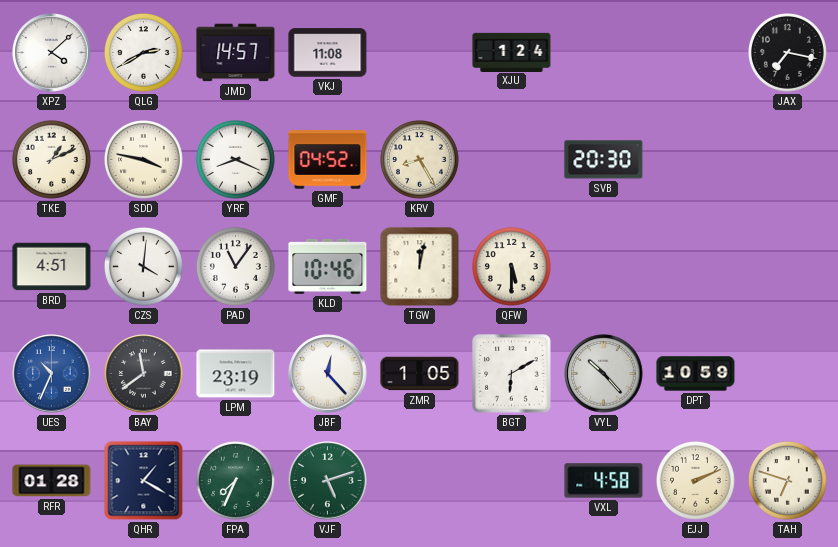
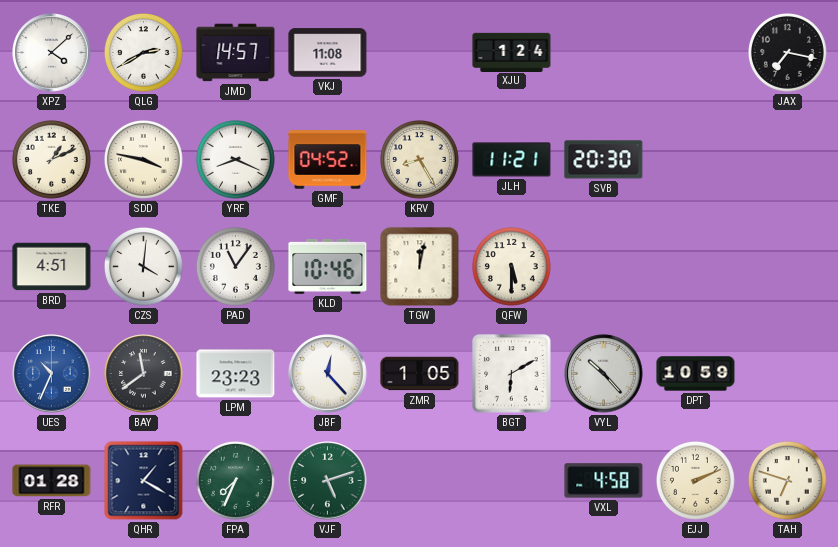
JLH: none -> 11:21 (512, 160)
LPM: 23:19 -> 23:23 (236, 374)
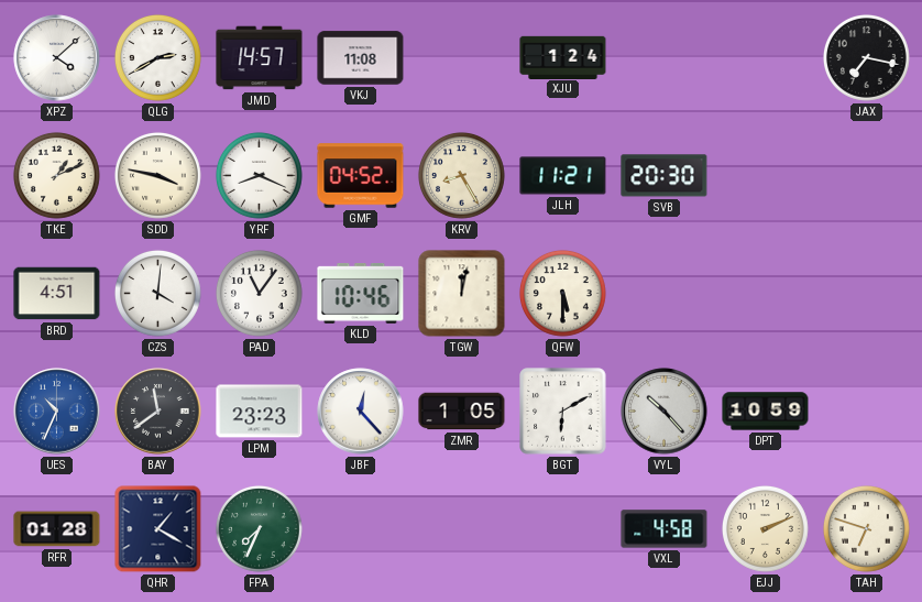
VJF: 5:12 -> none (328, 481)
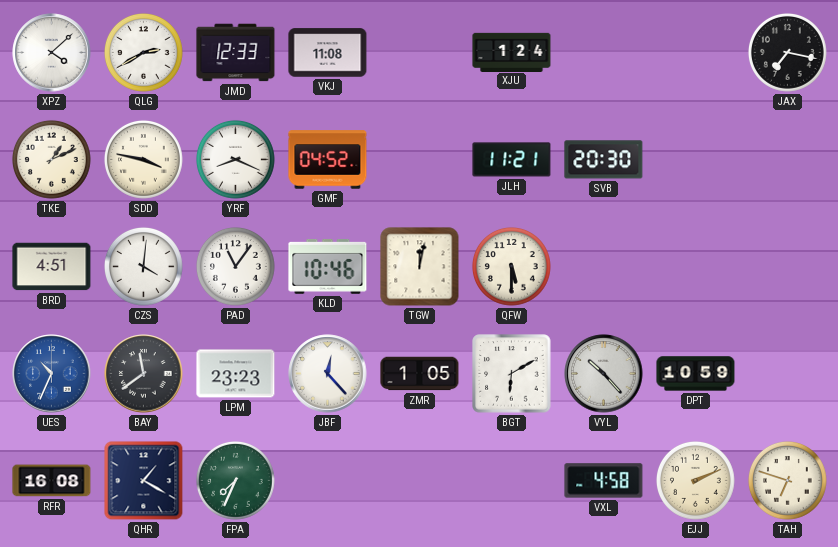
JMD: 14:57 -> 12:33 (236, 53)
KRV: 8:25 -> none (462, 176)
RFR: 01:28 -> 16:08 (52, 481)
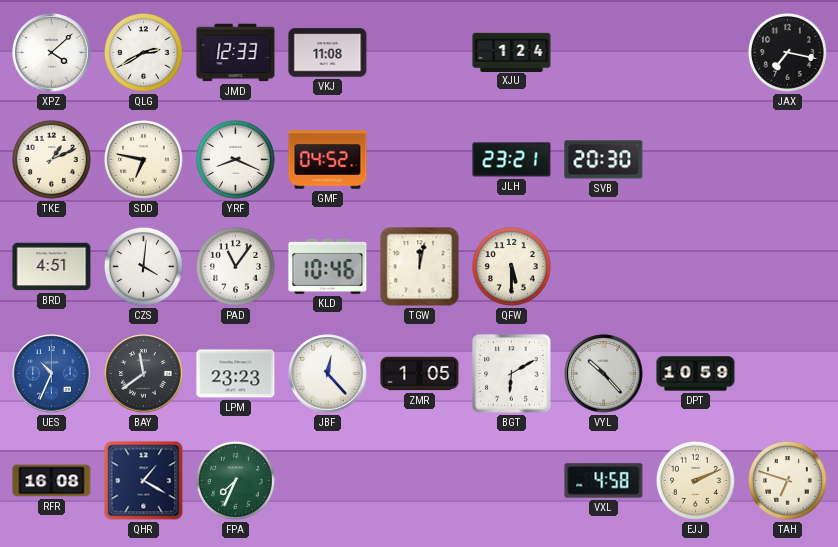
SDD: 3:47 -> 6:47 (144, 160)
JLH: 11:21 -> 23:21 (512, 160)
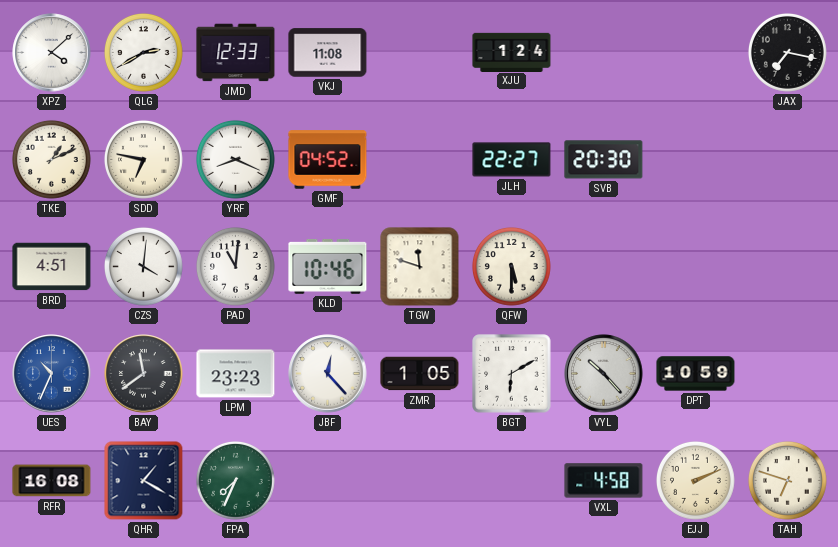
JLH: 23:21 -> 22:27 (512, 160)
PAD: 11:06 -> 11:01 (236, 267)
TGW: 12:02 -> 11:48 (420, 267)
